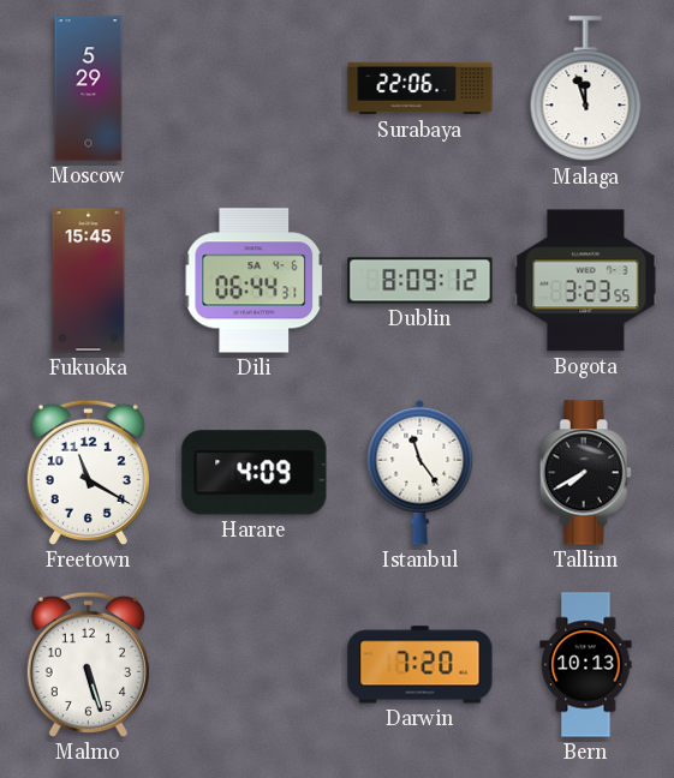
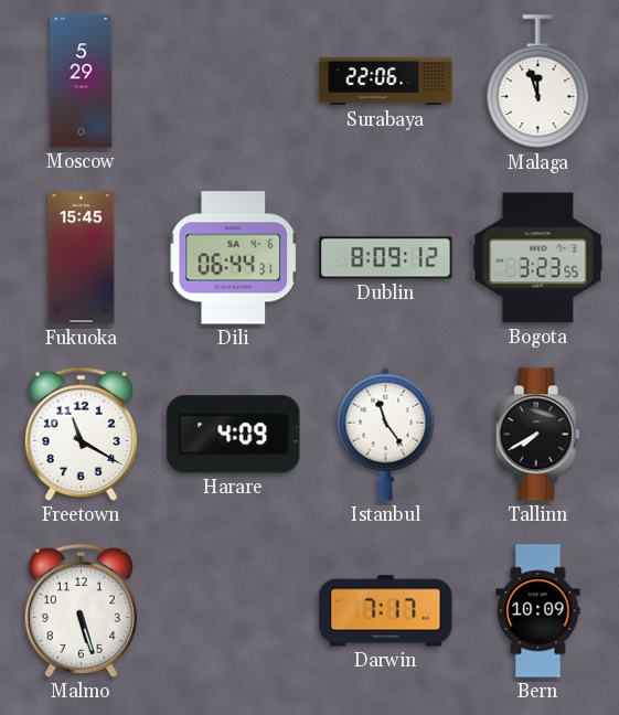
Darwin: 7:20 -> 7:17 (386, 611)
Bern: 10:13 -> 10:09 (538, 611)
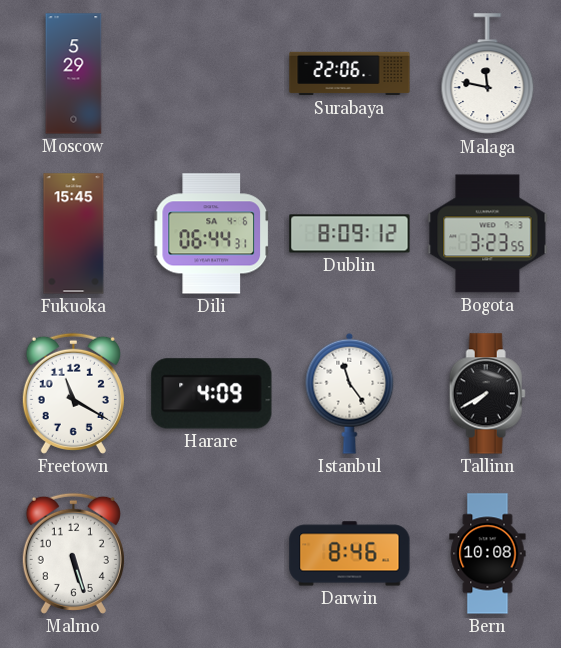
Malaga: 11:57 -> 11:47 (488, 74)
Darwin: 7:17 -> 8:46 (350, 554)
Bern: 10:09 -> 10:08 (488, 554)
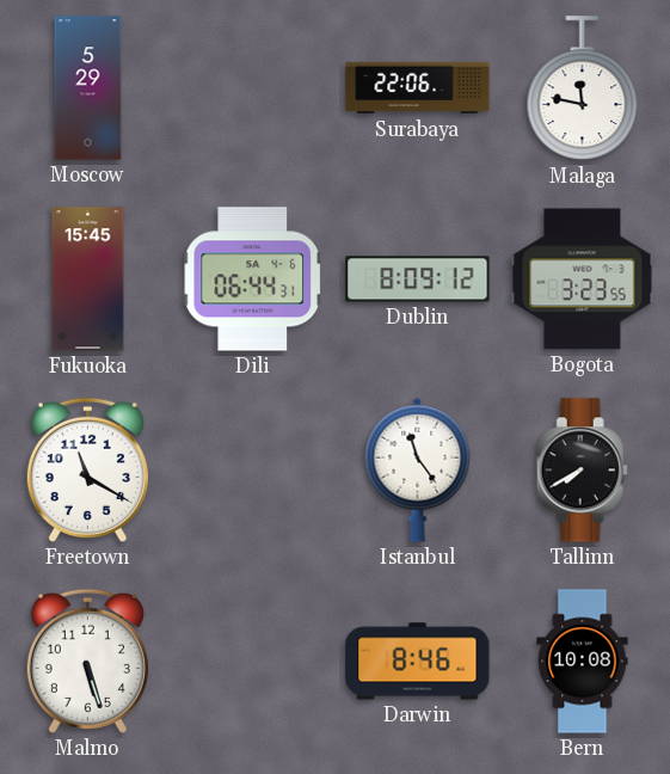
Harare: 4:09 -> none (212, 394)
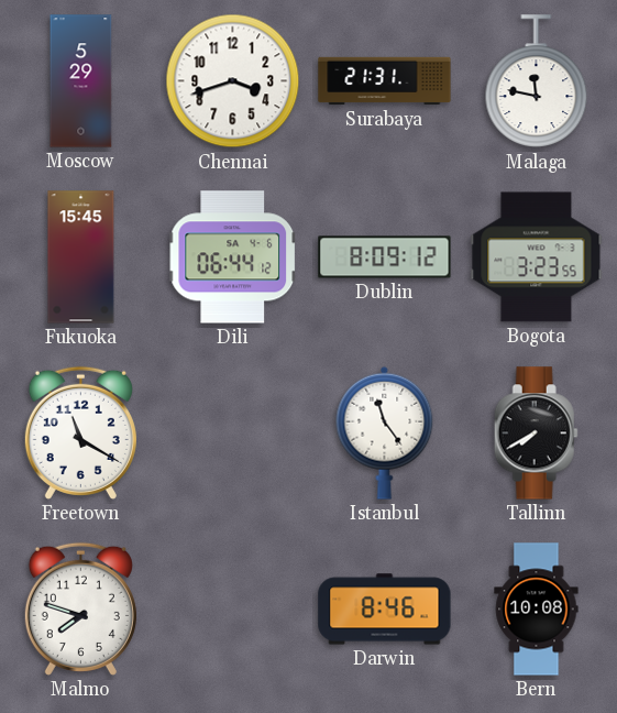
Chennai: none -> 3:42 (233, 81)
Surabaya: 22:06 -> 21:31 (385, 81)
Dili: 06:44:31 -> 06:44:12 (233, 257)
Malmo: 5:27 -> 7:48 (80, 608)
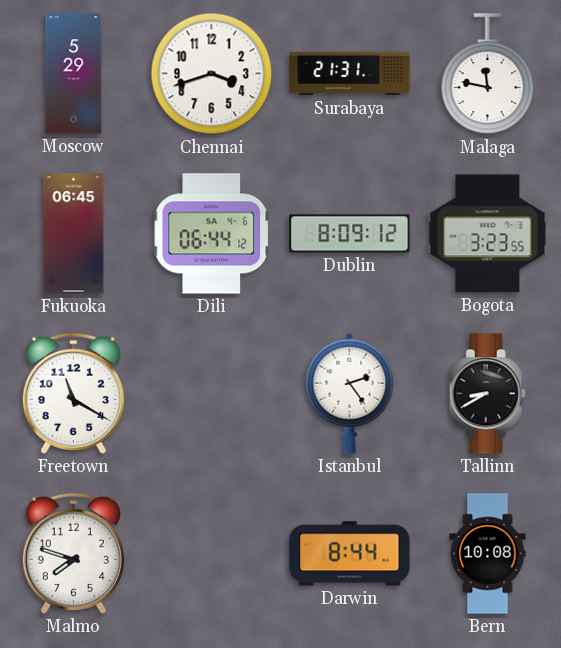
Fukuoka: 15:45 -> 06:45 (74, 234)
Istanbul: 11:24 -> 2:24 (350, 393)
Tallinn: 7:40 -> 8:40 (487, 394)
Darwin: 8:46 -> 8:44 (350, 554)
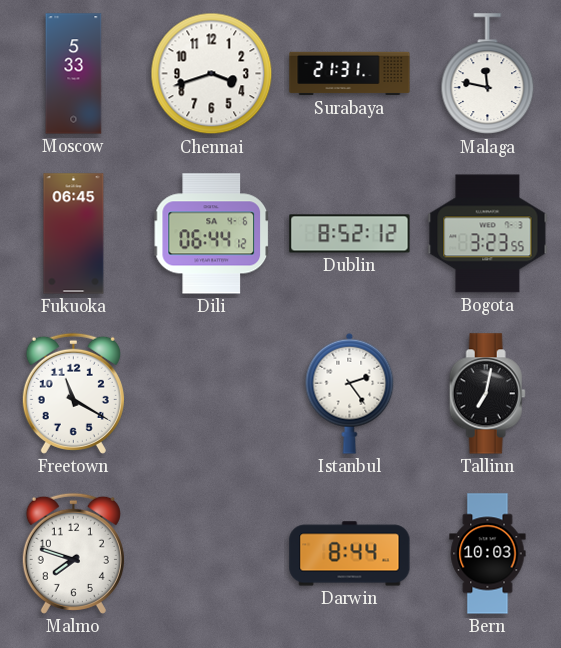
Moscow: 5:29 -> 5:33 (74, 74)
Dublin: 8:09 -> 8:52 (350, 234)
Tallinn: 8:40 -> 7:02 (487, 394)
Bern: 10:08 -> 10:03 (488, 554)
